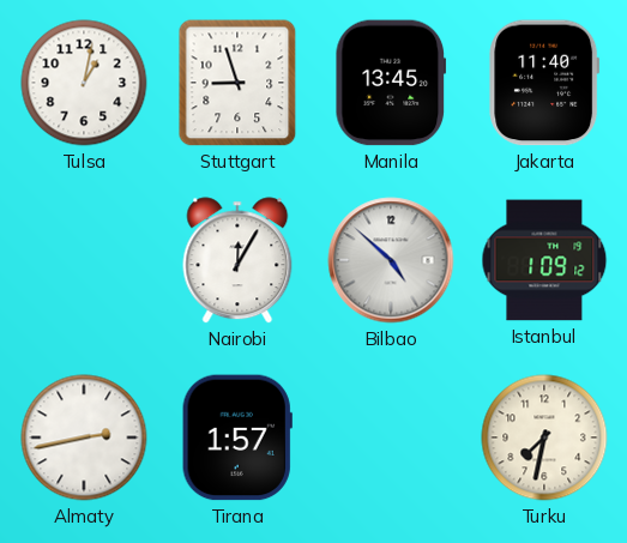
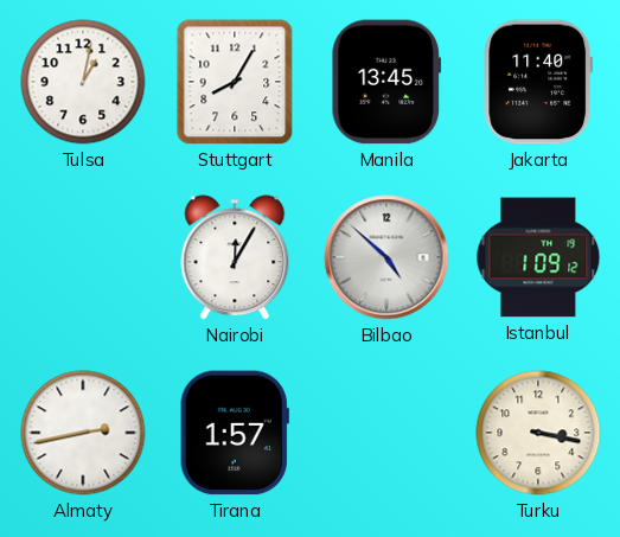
Stuttgart: 8:57 -> 8:05 (235, 82)
Turku: 7:32 -> 3:17 (538, 433)
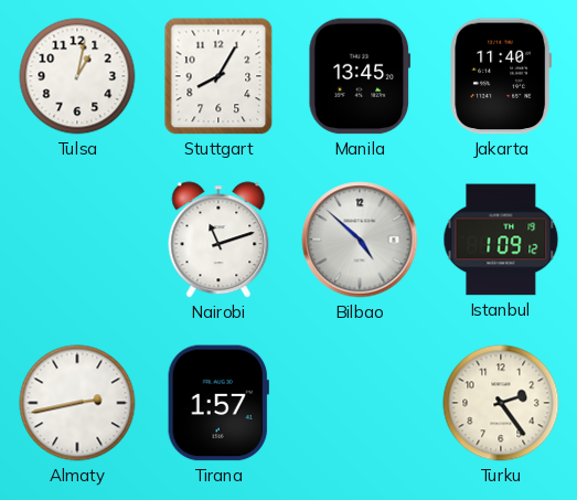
Nairobi: 12:05 -> 11:12 (218, 240)
Turku: 3:17 -> 2:24 (501, 403)
